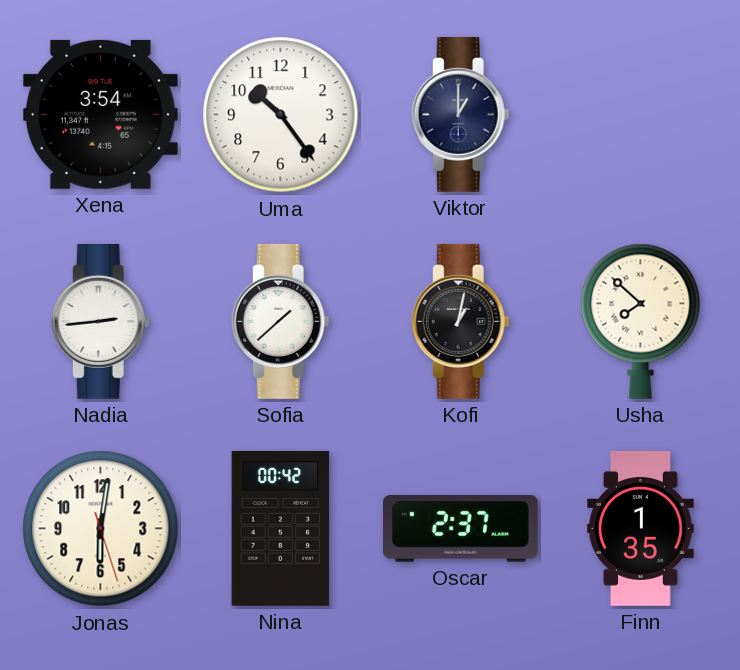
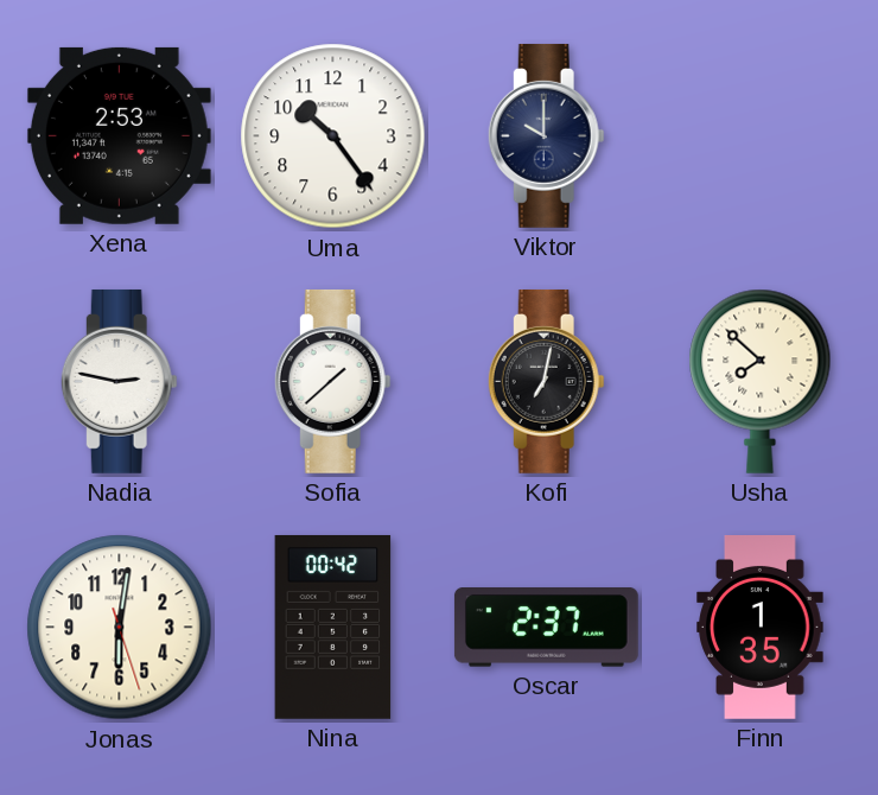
Xena: 3:54 -> 2:53 (119, 135)
Viktor: 1:00 -> 10:00 (546, 135)
Nadia: 2:44 -> 2:47 (119, 381)
Kofi: 1:02 -> 7:02 (546, 381)
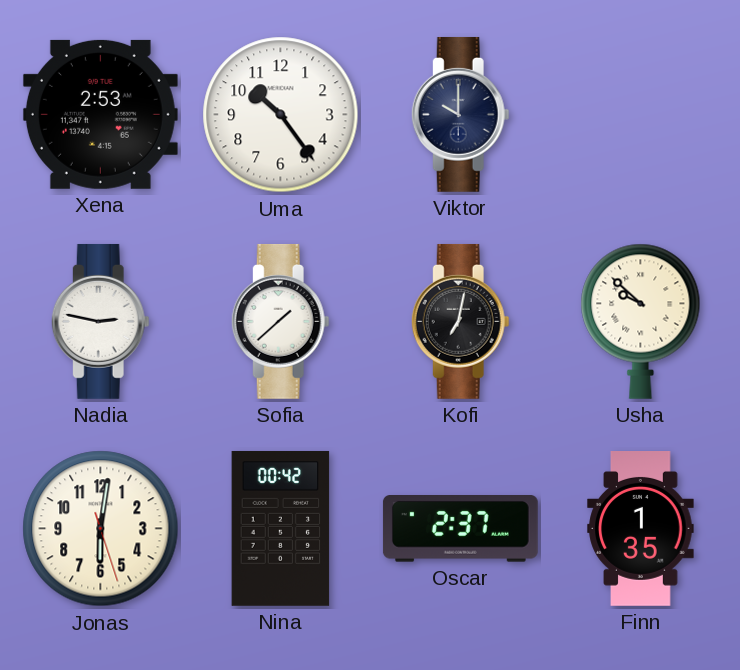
Usha: 7:52 -> 9:52 (641, 321)
